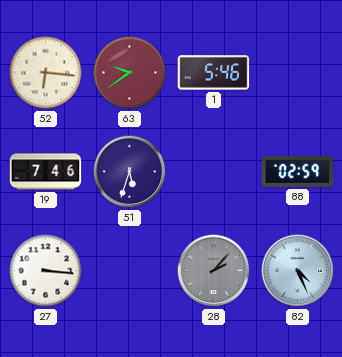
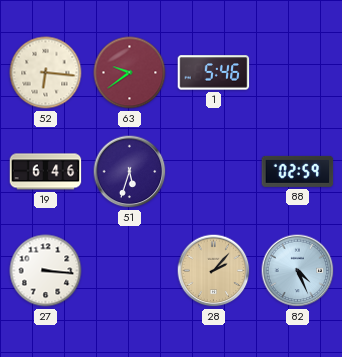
19: 7:46 -> 6:46 (46, 172)
28 dial: grey -> champagne (214, 271)
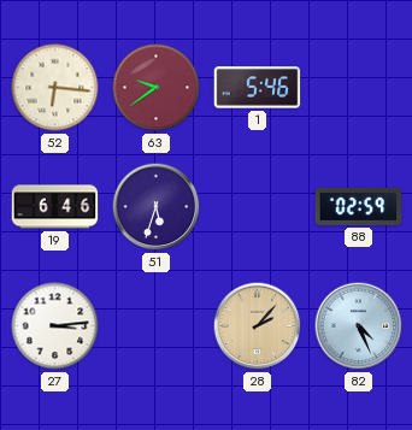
27: 3:16 -> 3:14 (55, 326)
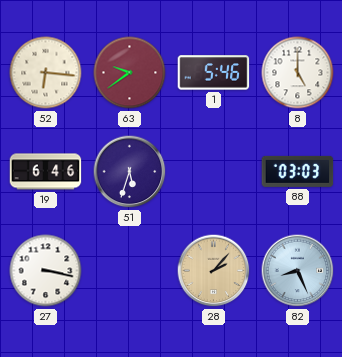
8: none -> 5:00 (298, 73)
88: 02:59 -> 03:03 (298, 171)
27: 3:14 -> 3:17 (46, 271)
82: 4:26 -> 8:26 (298, 271)
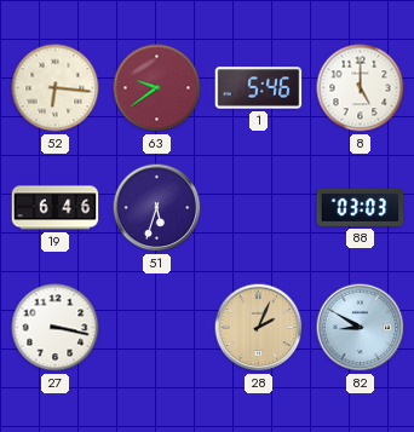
28: 2:07 -> 2:04 (259, 328)
82: 8:26 -> 8:50 (361, 328)
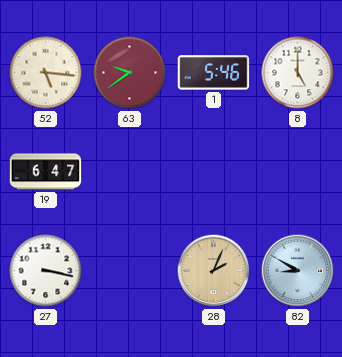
52: 6:16 -> 5:16 (46, 73)
19: 6:46 -> 6:47 (46, 172)
51: 5:33 -> none (157, 208)
88: 03:03 -> none (361, 207)
